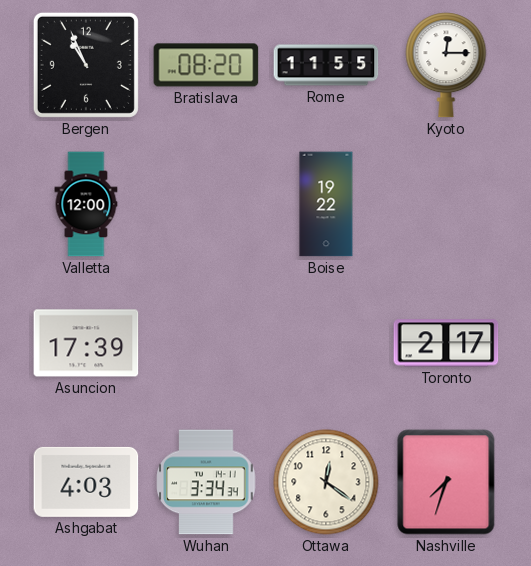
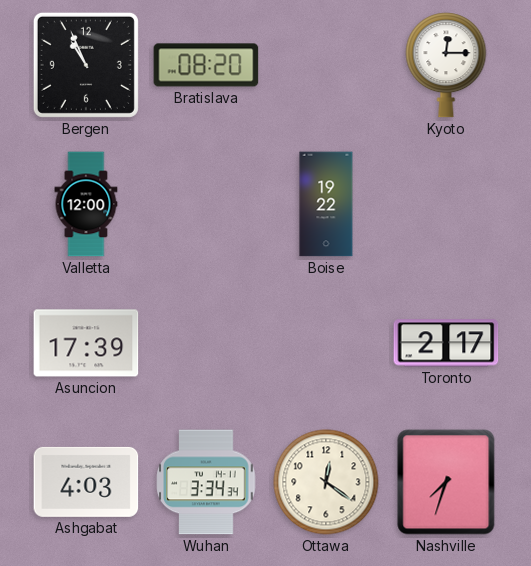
Rome: 11:55 -> none (326, 65)
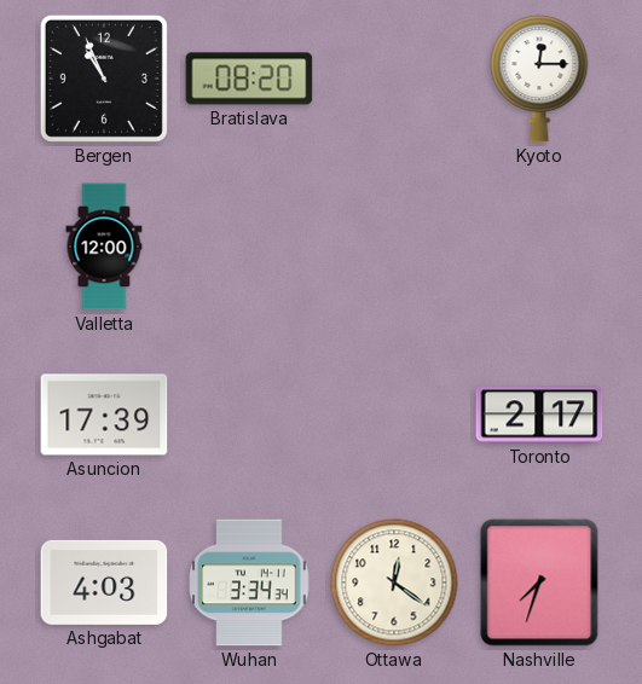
Boise: 19:22 -> none (326, 204)
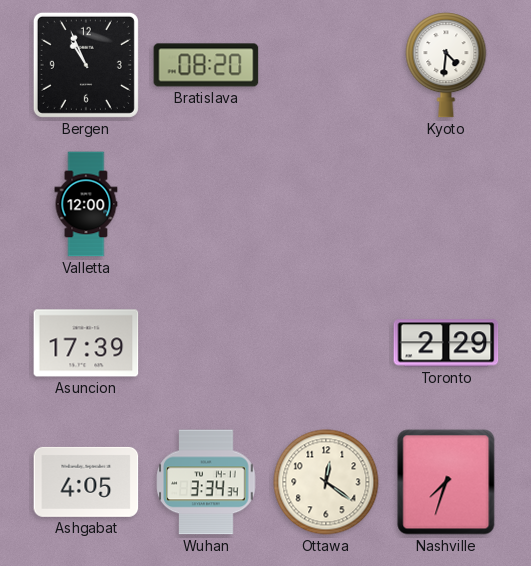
Kyoto: 12:15 -> 4:31 (446, 65)
Toronto: 2:17 -> 2:29 (446, 343)
Ashgabat: 4:03 -> 4:05 (86, 482)
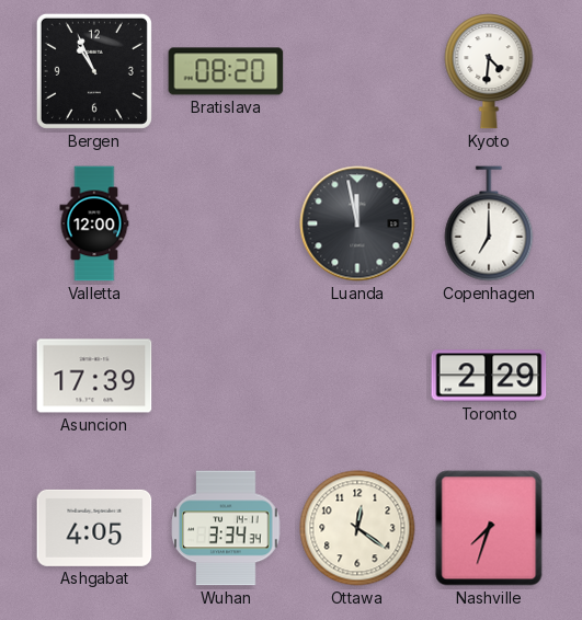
Luanda: none -> 11:58 (357, 223)
Copenhagen: none -> 7:00 (489, 223)
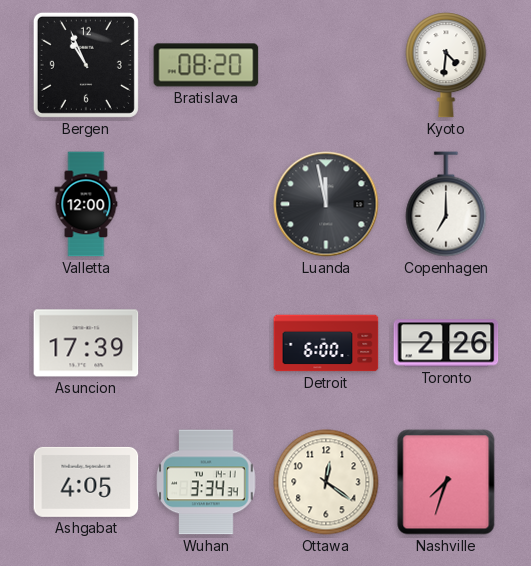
Detroit: none -> 6:00 (326, 343)
Toronto: 2:29 -> 2:26 (446, 343)
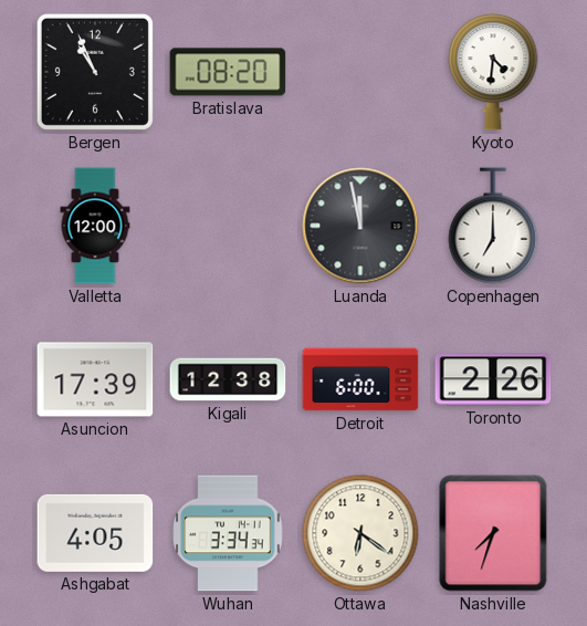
Kigali: none -> 12:38 (228, 379)
Ottawa: 12:21 -> 6:21 (360, 533)
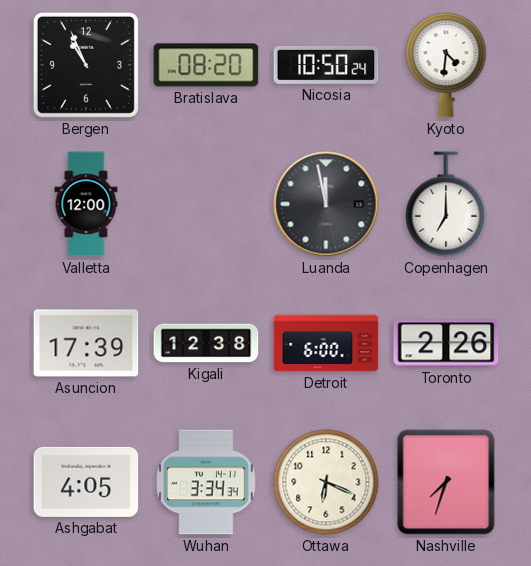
Nicosia: none -> 10:50 (326, 65)
Ottawa: 6:21 -> 6:19 (326, 482)
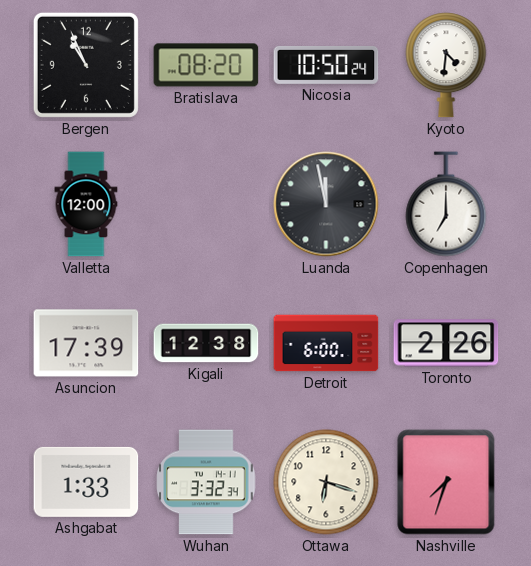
Ashgabat: 4:05 -> 1:33 (86, 482)
Wuhan: 3:34 -> 3:32 (206, 482)
Ottawa: 6:19 -> 6:18 (326, 482)
